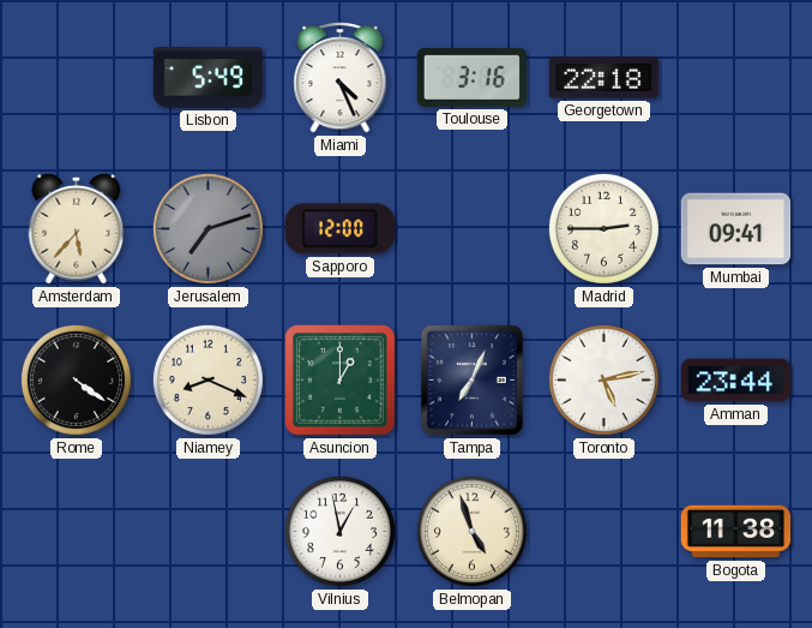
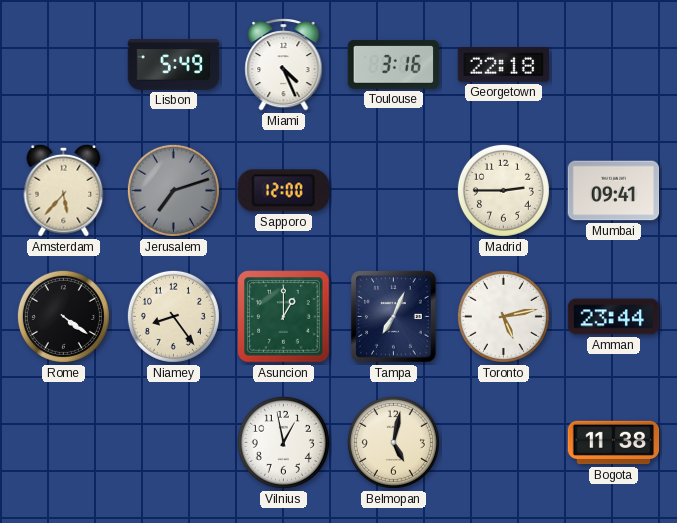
Niamey: 8:19 -> 8:24 (173, 316)
Belmopan: 4:57 -> 5:02 (393, 442)
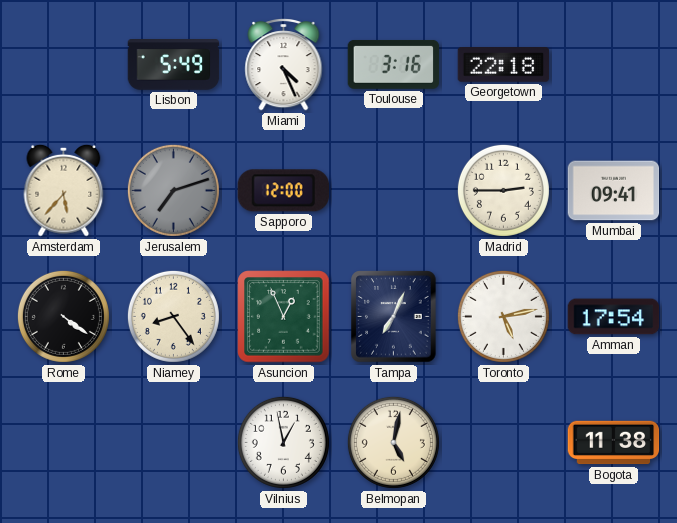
Asuncion: 1:00 -> 12:56 (284, 317)
Amman: 23:44 -> 17:54 (614, 317)
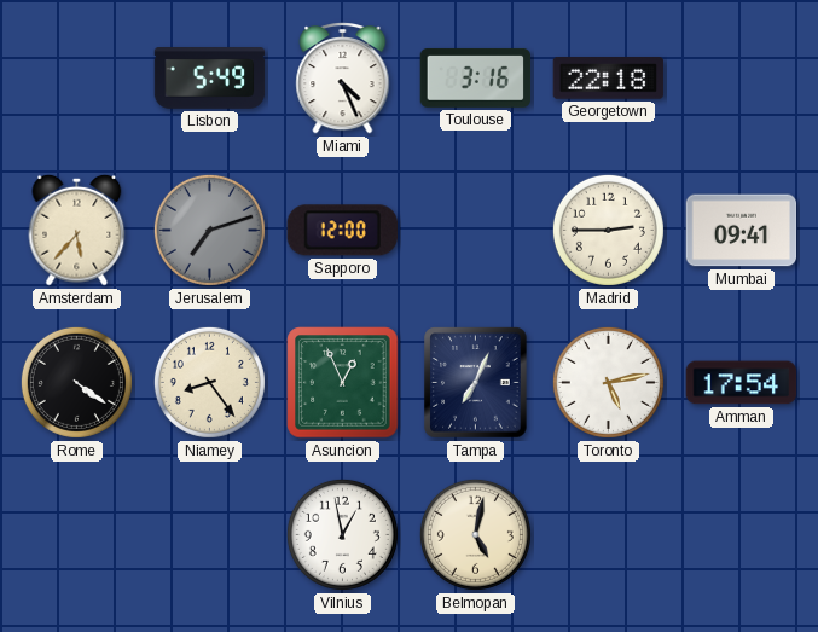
Bogota: 11:38 -> none (614, 443)
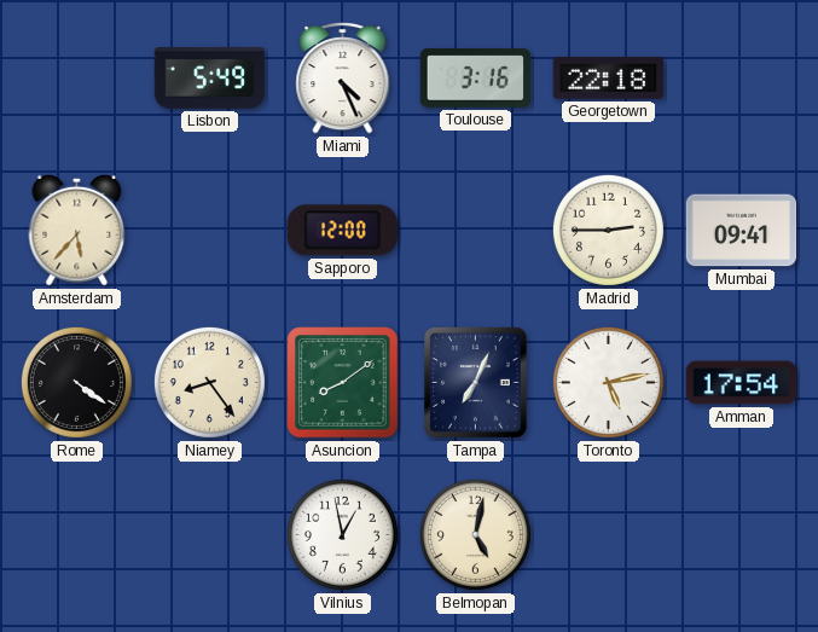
Jerusalem: 7:12 -> none (209, 230)
Asuncion: 12:56 -> 8:09 (343, 383)
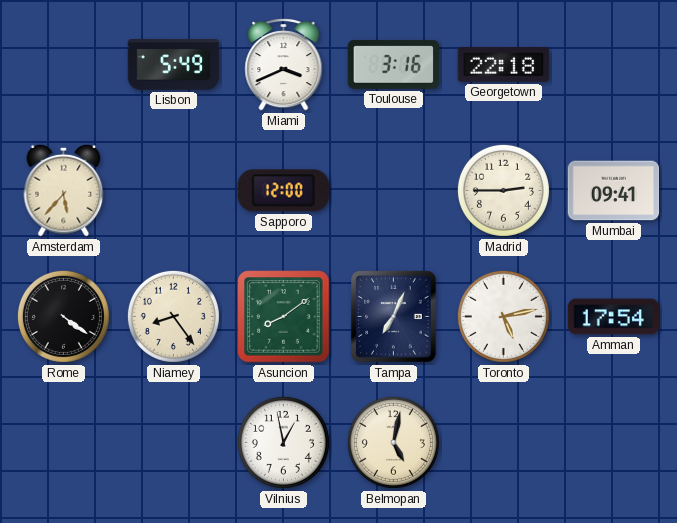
Miami: 4:26 -> 3:41 (284, 65)
